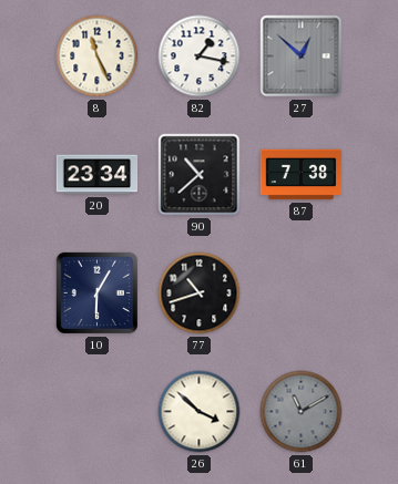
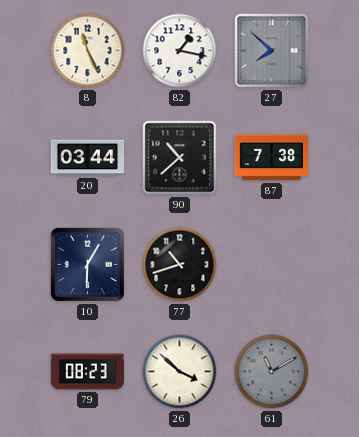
27: 12:52 -> 7:52 (272, 51)
20: 23:34 -> 03:44 (88, 158)
79: none -> 08:23 (88, 372)
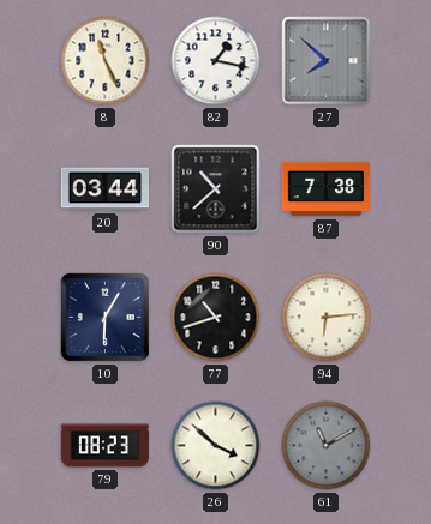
94: none -> 6:14 (327, 318)
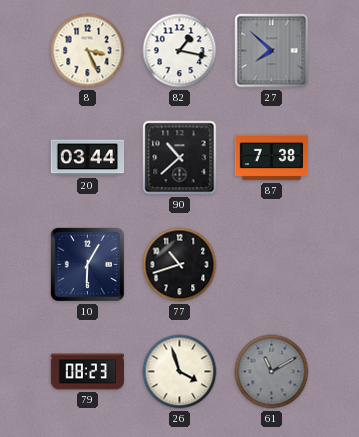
8: 11:26 -> 3:26 (88, 51)
94: 6:14 -> none (327, 318)
26: 3:52 -> 3:57 (180, 372)
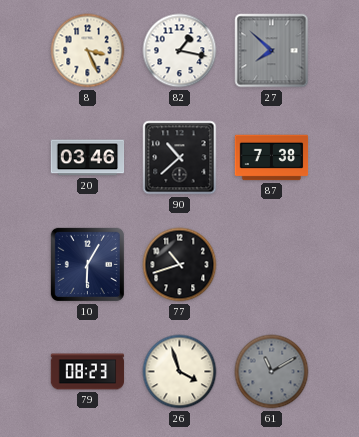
20: 03:44 -> 03:46 (88, 158)
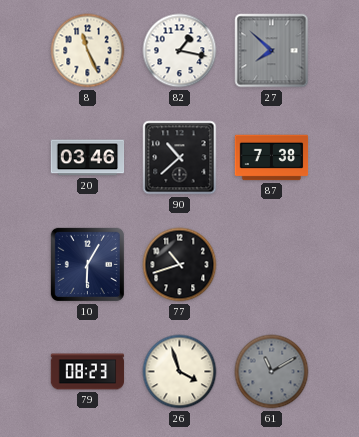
8: 3:26 -> 11:26 (88, 51)
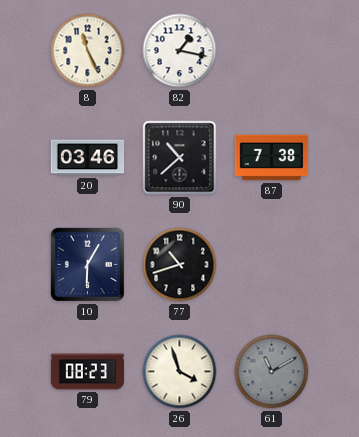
27: 7:52 -> none (272, 51)
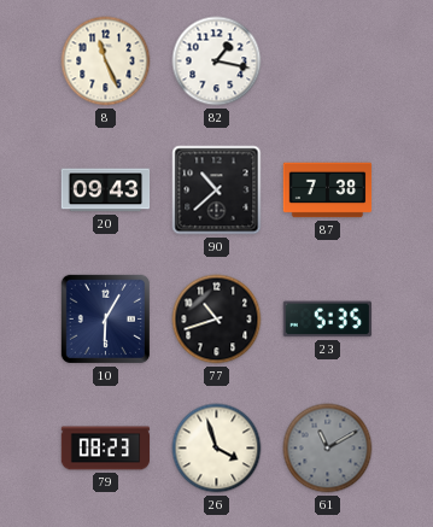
20: 03:46 -> 09:43 (106, 191)
23: none -> 5:35 (327, 320)
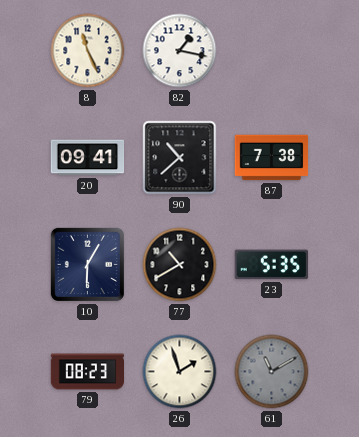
20: 09:43 -> 09:41 (88, 158)
77: 10:42 -> 10:40 (180, 265)
26: 3:57 -> 1:57 (180, 372)
